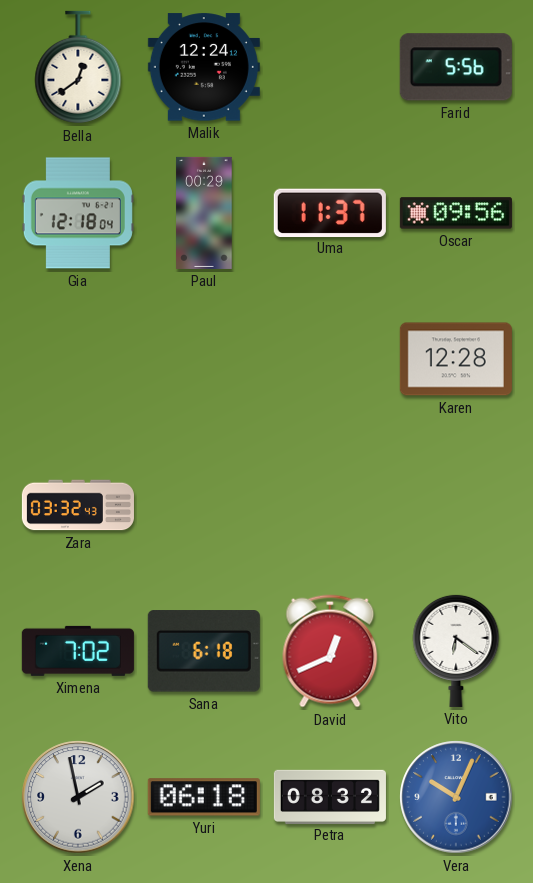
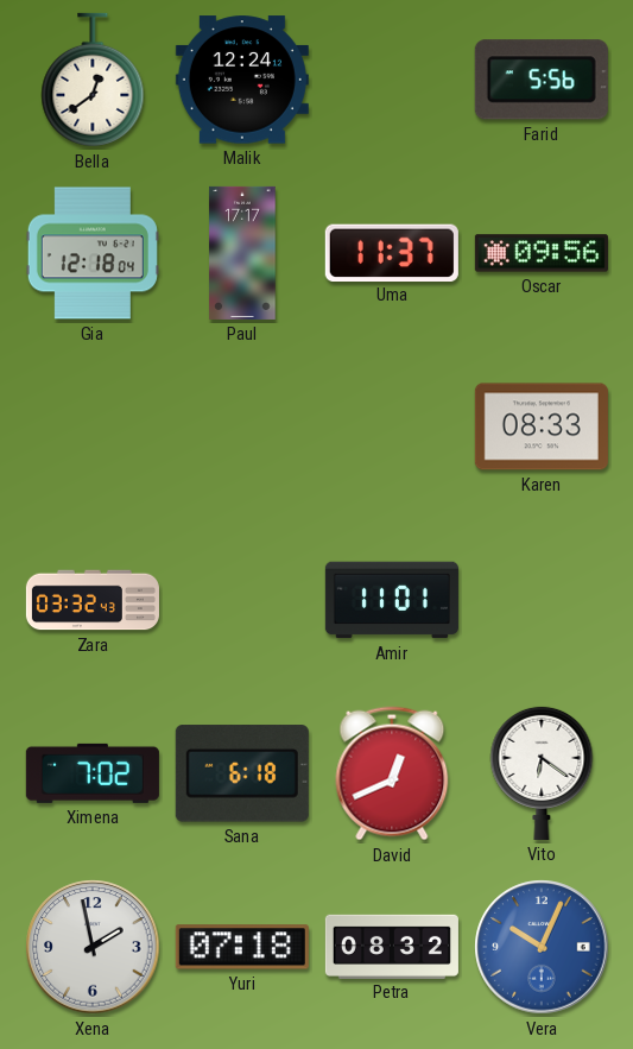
Paul: 00:29 -> 17:17 (242, 253)
Karen: 12:28 -> 08:33 (542, 426)
Amir: none -> 11:01 (392, 600)
Yuri: 06:18 -> 07:18 (242, 947)
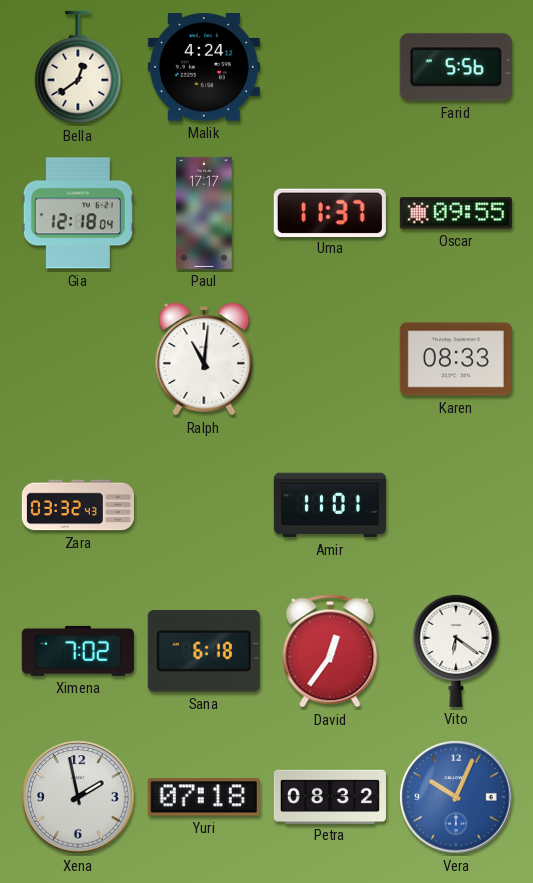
Malik: 12:24 -> 4:24 (204, 67)
Oscar: 09:56 -> 09:55 (456, 213)
Ralph: none -> 11:01 (204, 360)
David: 12:41 -> 12:36 (330, 651)
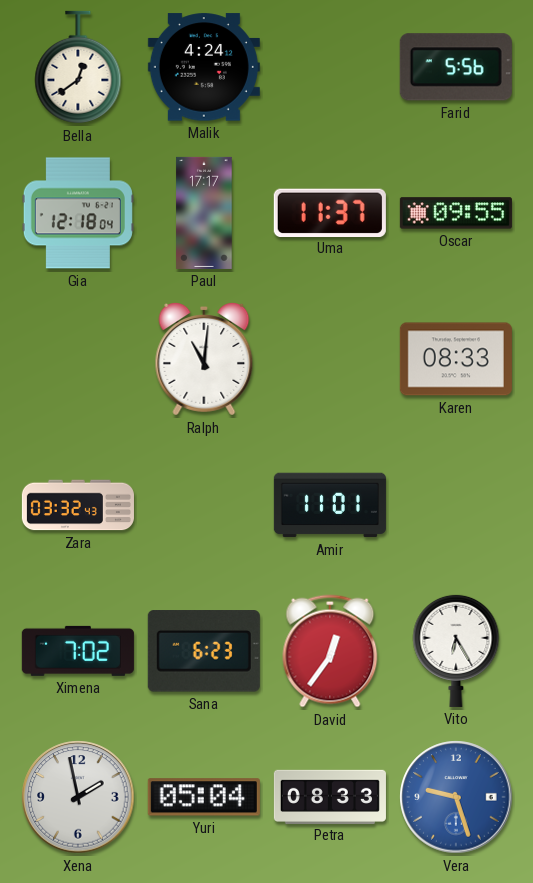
Sana: 6:18 -> 6:23 (204, 651)
Vito: 6:21 -> 6:25 (456, 650)
Yuri: 07:18 -> 05:04 (204, 797)
Petra: 08:32 -> 08:33 (330, 796)
Vera: 10:04 -> 9:27 (456, 797)
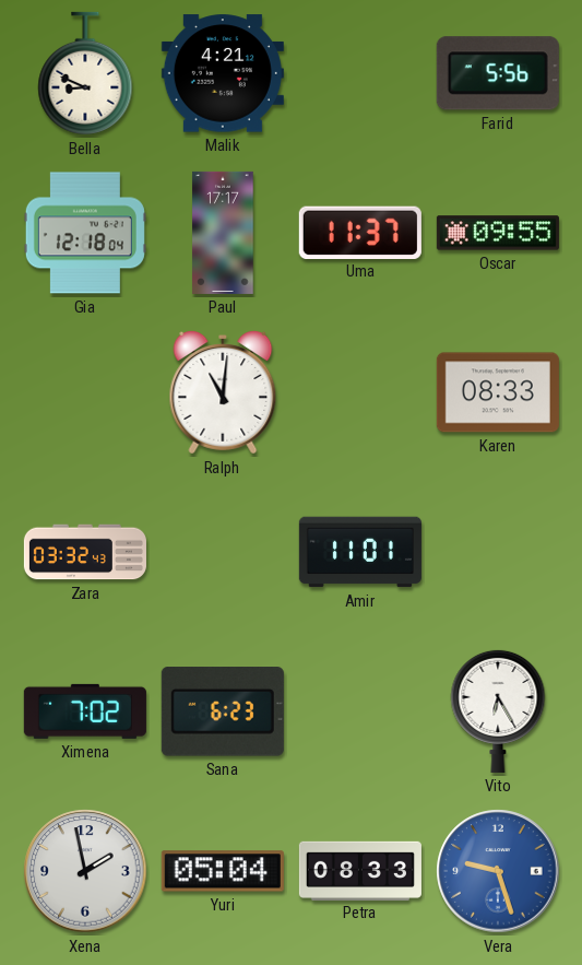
Bella: 12:39 -> 8:49 (85, 73)
Malik: 4:24 -> 4:21 (223, 73)
David: 12:36 -> none (330, 651)
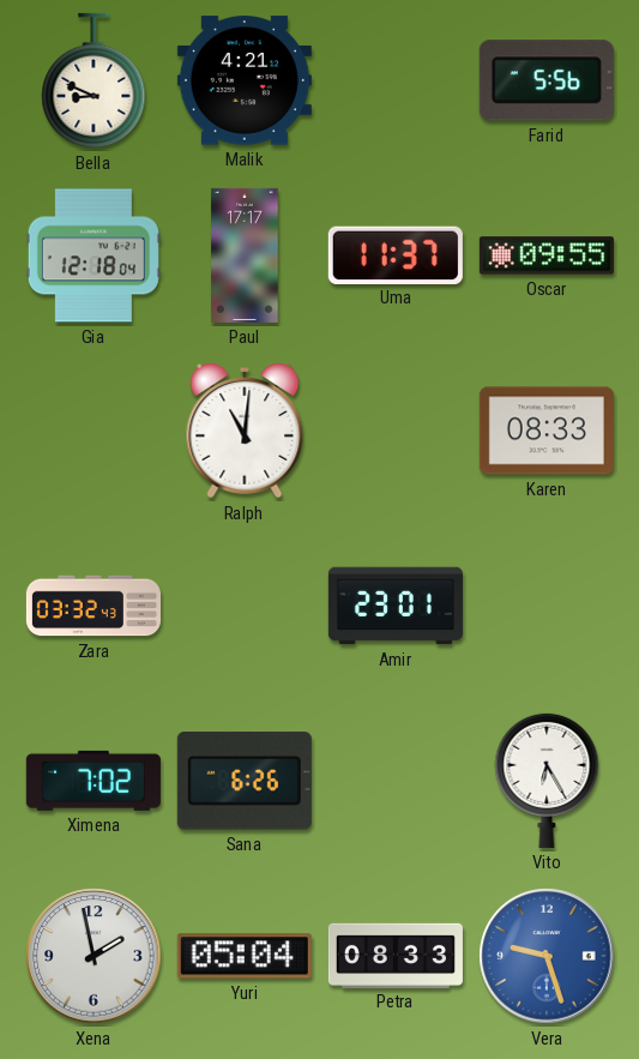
Amir: 11:01 -> 23:01 (396, 606)
Sana: 6:23 -> 6:26 (245, 781)
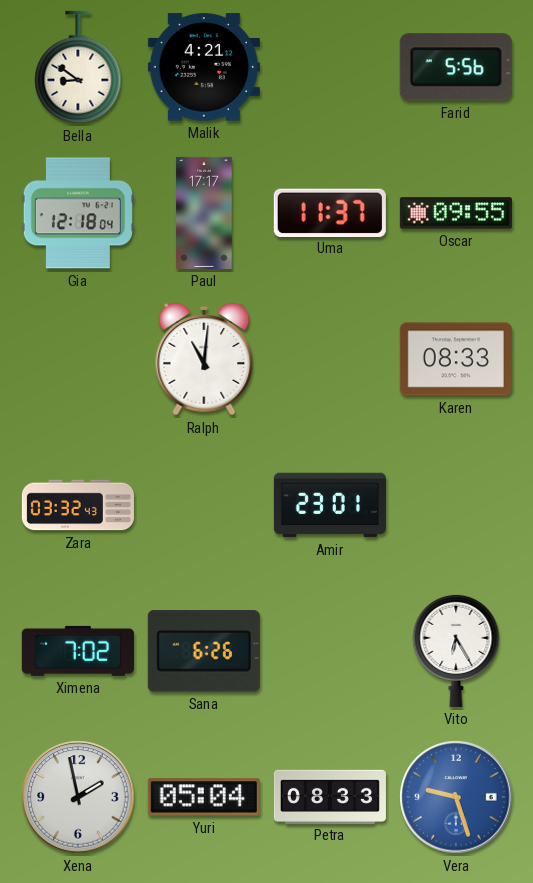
Bella: 8:49 -> 8:51 (78, 67)
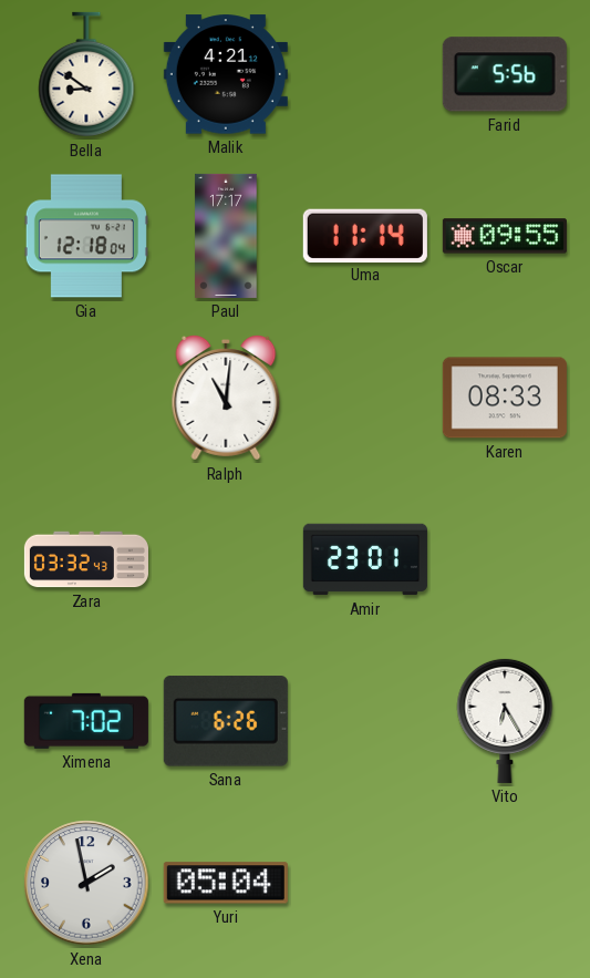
Uma: 11:37 -> 11:14 (365, 235)
Petra: 08:33 -> none (330, 796)
Vera: 9:27 -> none (456, 797)
